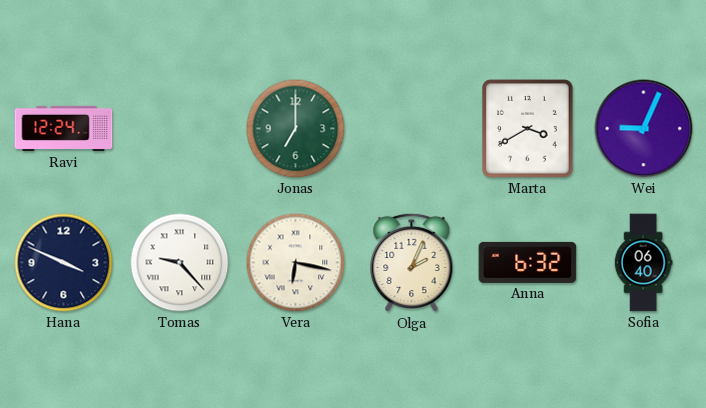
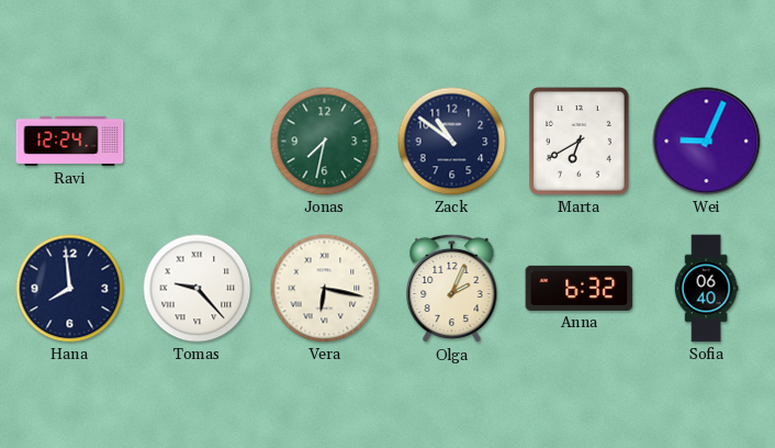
Jonas: 7:00 -> 7:32 (325, 142)
Zack: none -> 10:51 (452, 142)
Marta: 3:40 -> 6:40 (580, 142)
Hana: 3:49 -> 7:59 (70, 289)
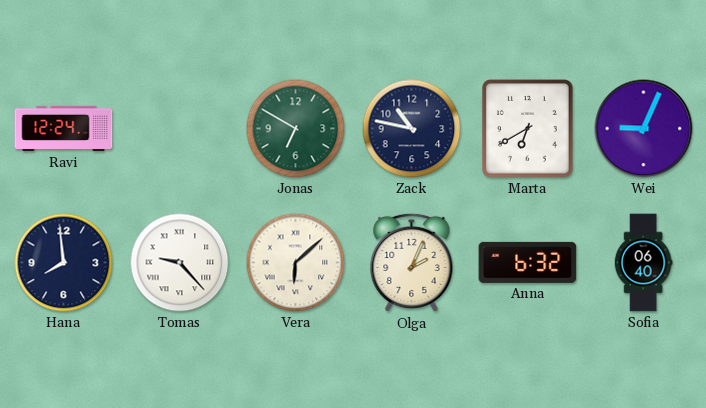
Jonas: 7:32 -> 6:50 (296, 129)
Zack: 10:51 -> 10:47 (412, 129)
Vera: 6:17 -> 6:08 (296, 263)
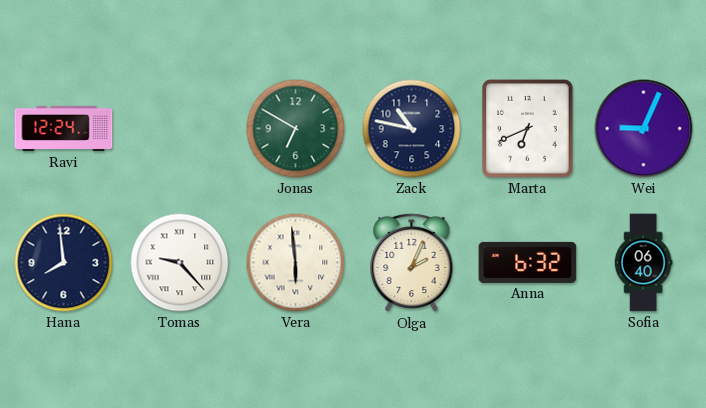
Marta: 6:40 -> 6:41 (528, 129)
Vera: 6:08 -> 5:59 (296, 263)
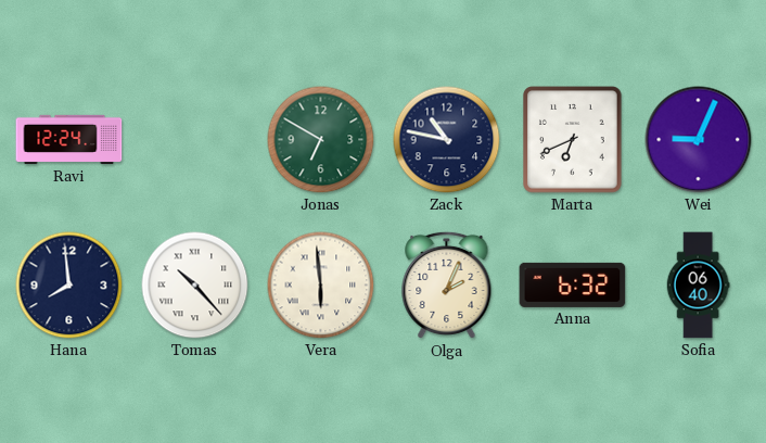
Tomas: 9:23 -> 10:23 (195, 286)
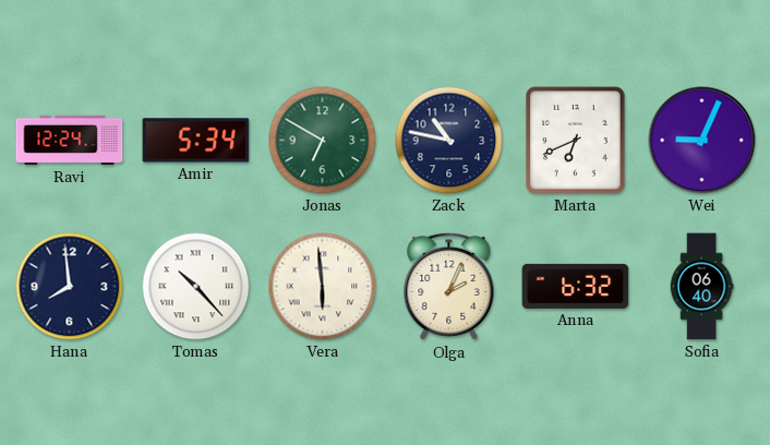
Amir: none -> 5:34 (196, 141)
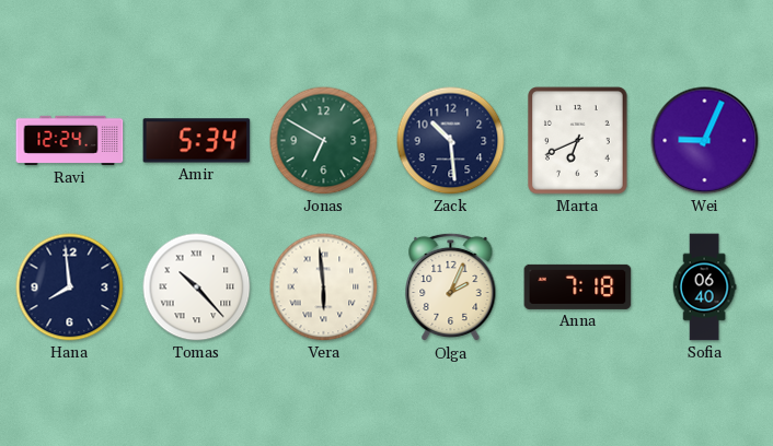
Zack: 10:47 -> 10:29 (451, 141)
Anna: 6:32 -> 7:18 (578, 286)
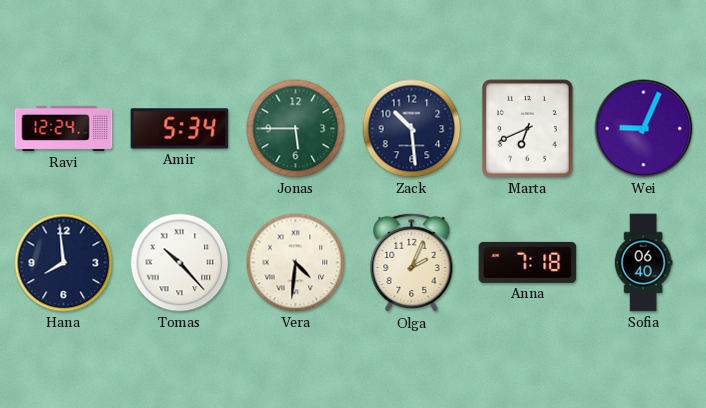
Jonas: 6:50 -> 5:45 (296, 129)
Vera: 5:59 -> 4:31 (296, 263)
